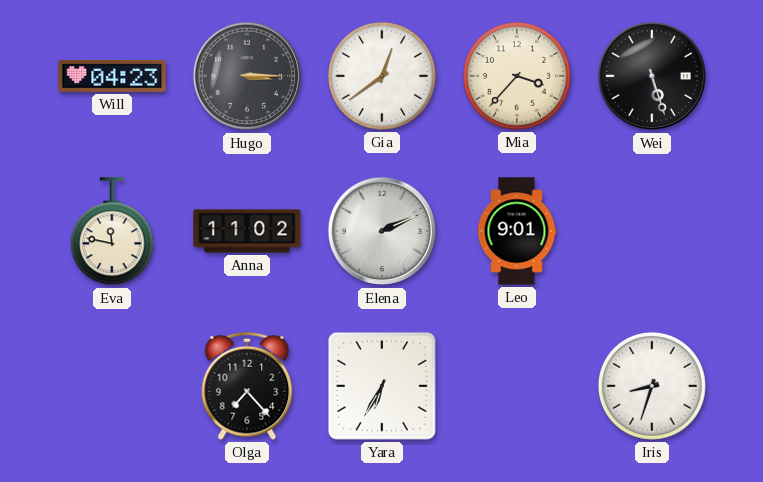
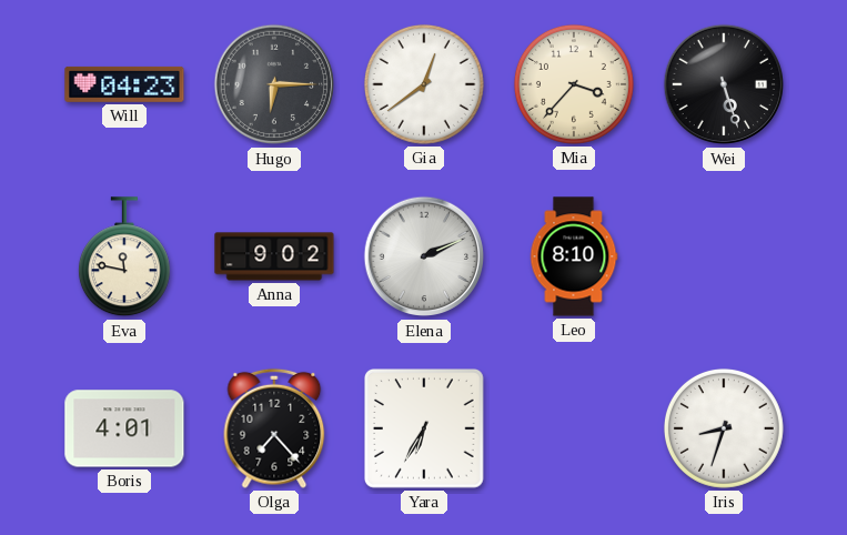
Hugo: 3:15 -> 6:15 (274, 84)
Anna: 11:02 -> 9:02 (274, 256)
Leo: 9:01 -> 8:10 (574, 256)
Boris: none -> 4:01 (124, 428)
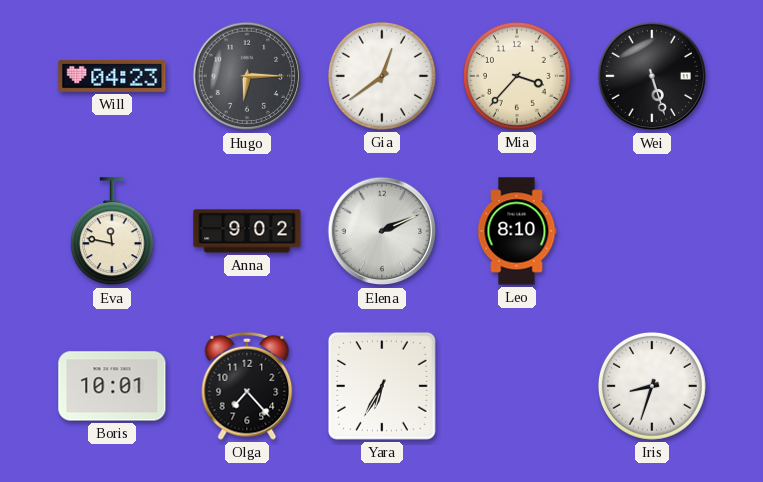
Boris: 4:01 -> 10:01 (112, 386)
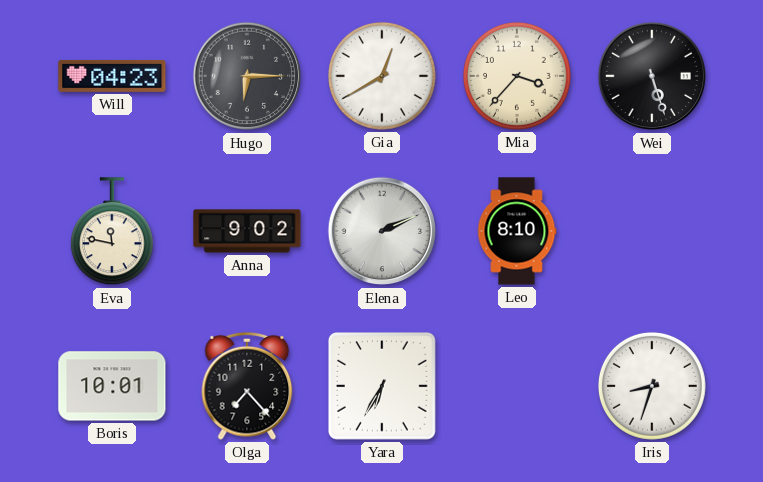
Gia: 12:39 -> 12:40 (382, 76)
